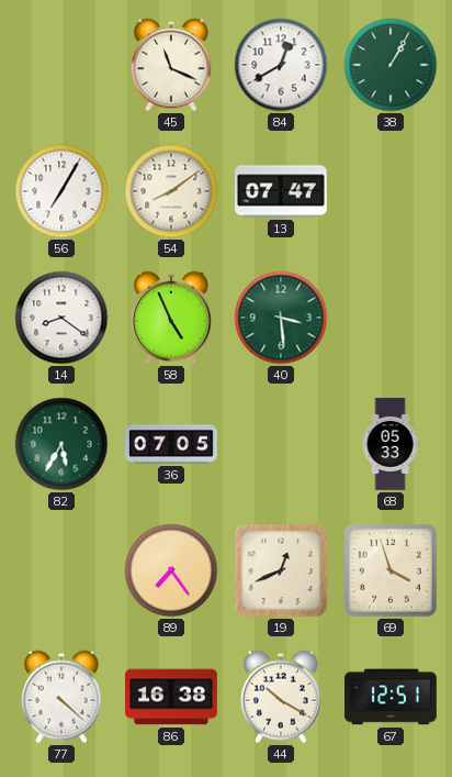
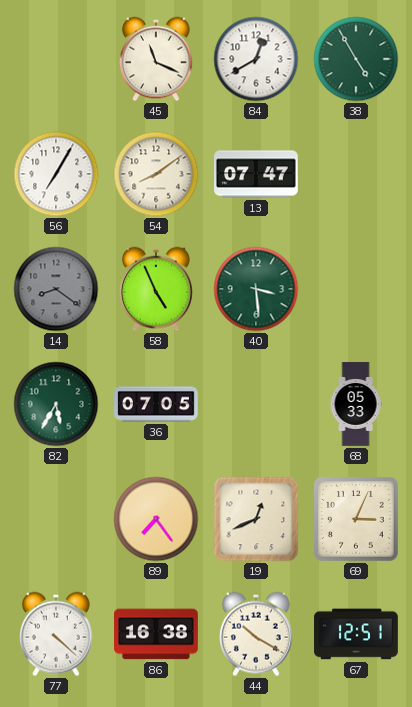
38: 1:05 -> 4:55 (356, 59)
14 dial: white -> grey (56, 289)
69: 3:57 -> 3:04 (357, 520)
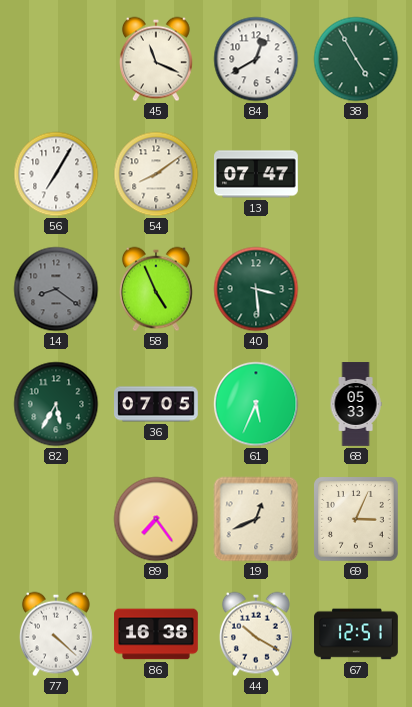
61: none -> 5:34 (256, 404)
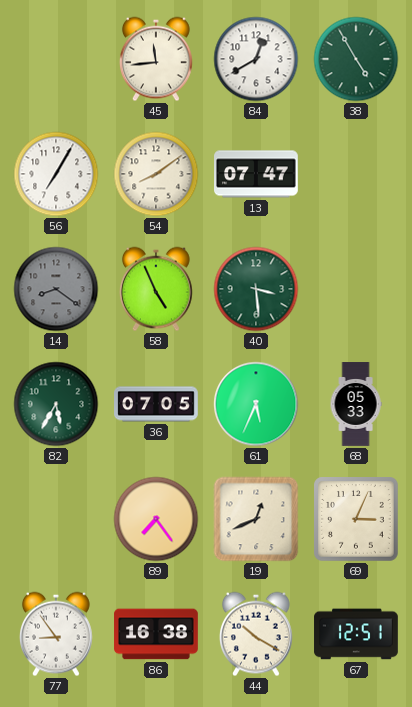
45: 11:19 -> 11:44 (157, 59)
77: 4:22 -> 8:54 (57, 634)
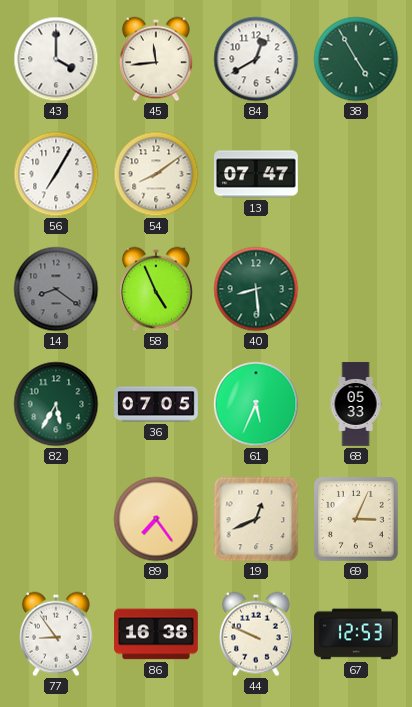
43: none -> 4:00 (56, 59)
40: 3:29 -> 8:29 (256, 289)
44: 10:20 -> 9:49 (257, 634)
67: 12:51 -> 12:53 (356, 634)
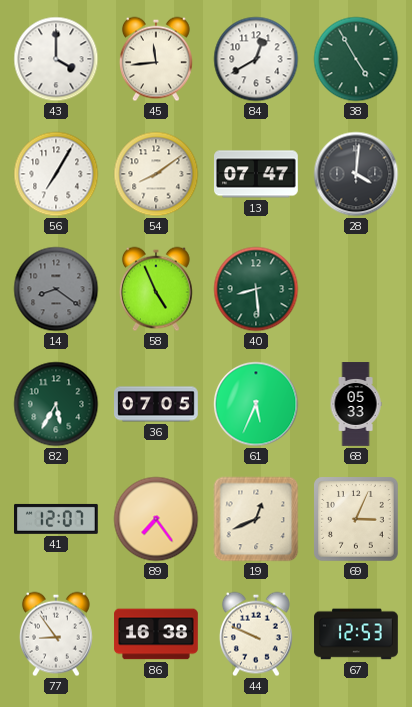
28: none -> 4:01 (356, 174)
41: none -> 12:07 (57, 519)
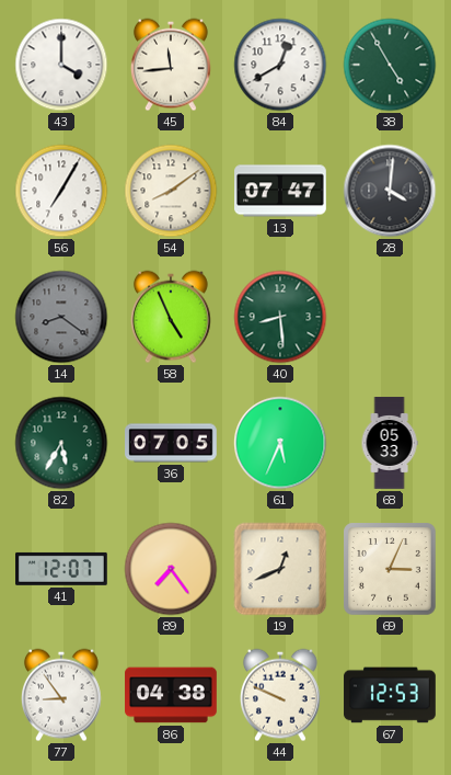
86: 16:38 -> 04:38 (171, 695)
